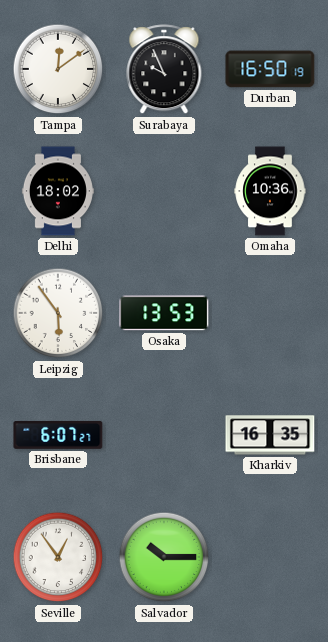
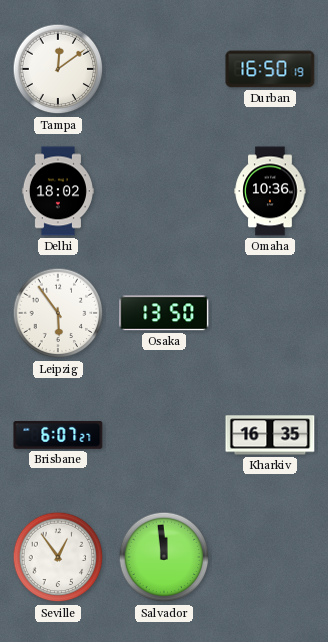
Surabaya: 9:56 -> none (164, 70)
Osaka: 13:53 -> 13:50 (164, 313)
Salvador: 10:15 -> 11:59 (164, 557)
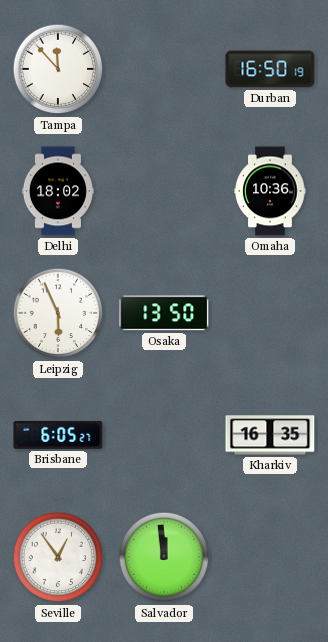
Tampa: 12:09 -> 11:53 (58, 69)
Leipzig: 5:54 -> 5:56 (58, 313)
Brisbane: 6:07 -> 6:05 (58, 435)
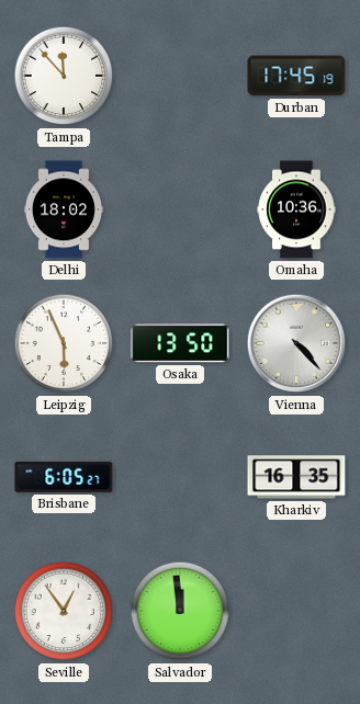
Durban: 16:50 -> 17:45 (296, 76)
Vienna: none -> 4:23 (296, 343)
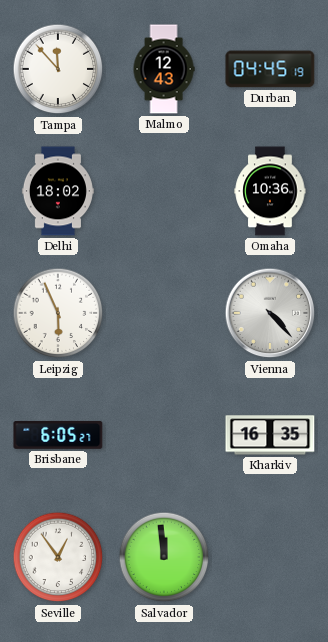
Malmo: none -> 12:43 (164, 69)
Durban: 17:45 -> 04:45 (270, 69)
Osaka: 13:50 -> none (180, 343)
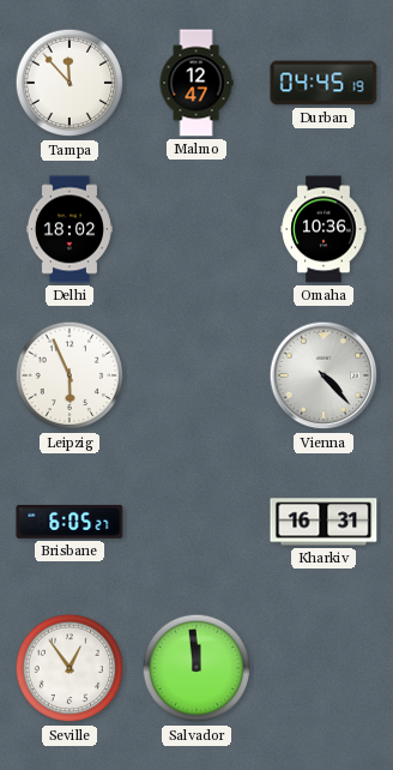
Malmo: 12:43 -> 12:47 (196, 83)
Kharkiv: 16:35 -> 16:31 (324, 522)
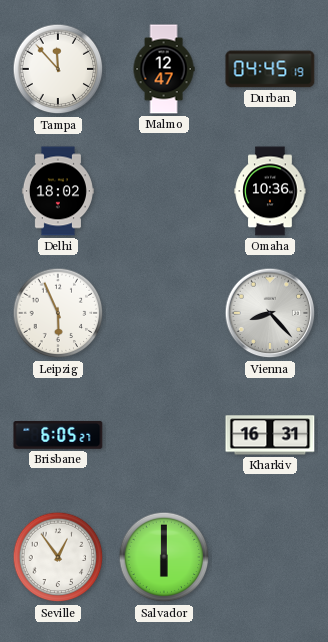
Vienna: 4:23 -> 8:23 (270, 313)
Salvador: 11:59 -> 6:00 (164, 557)
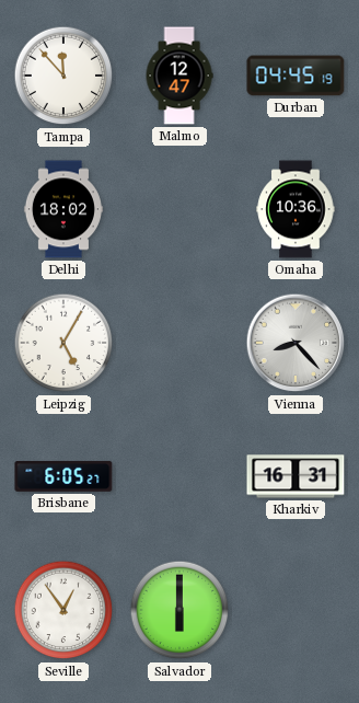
Leipzig: 5:56 -> 5:05 (63, 343)
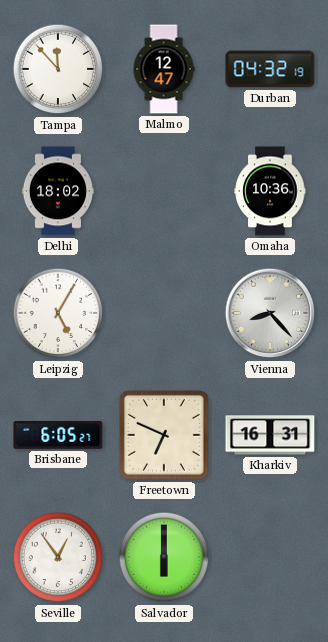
Durban: 04:45 -> 04:32 (270, 69)
Freetown: none -> 6:49 (164, 435)
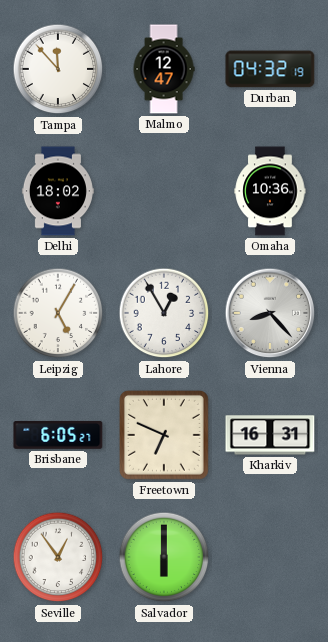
Lahore: none -> 12:55 (164, 313)
